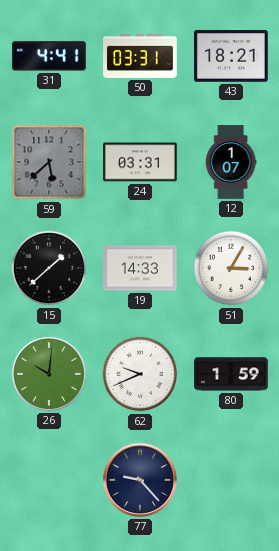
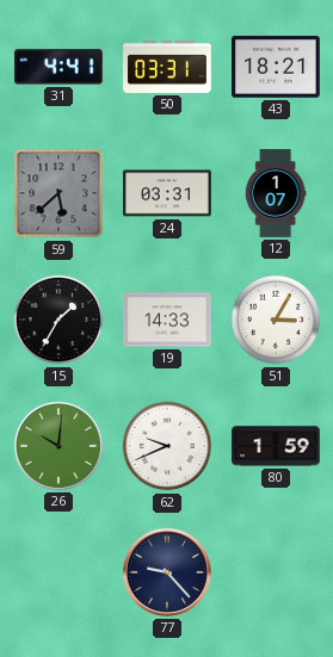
15: 1:38 -> 1:35 (58, 320)
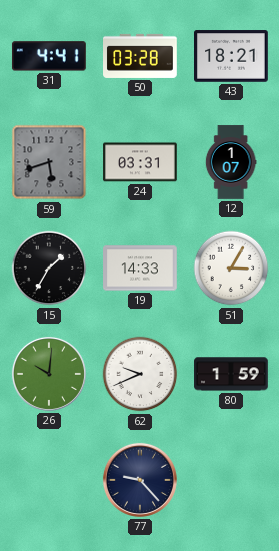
50: 03:31 -> 03:28 (140, 56)
59: 5:38 -> 5:42 (49, 162)
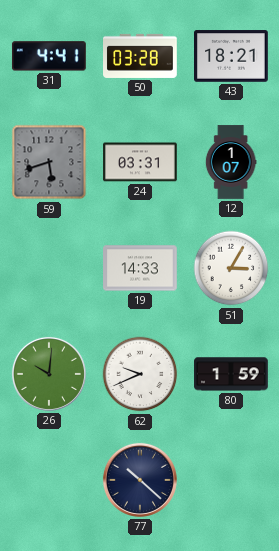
15: 1:35 -> none (49, 268)
77: 9:23 -> 10:22 (140, 480)
